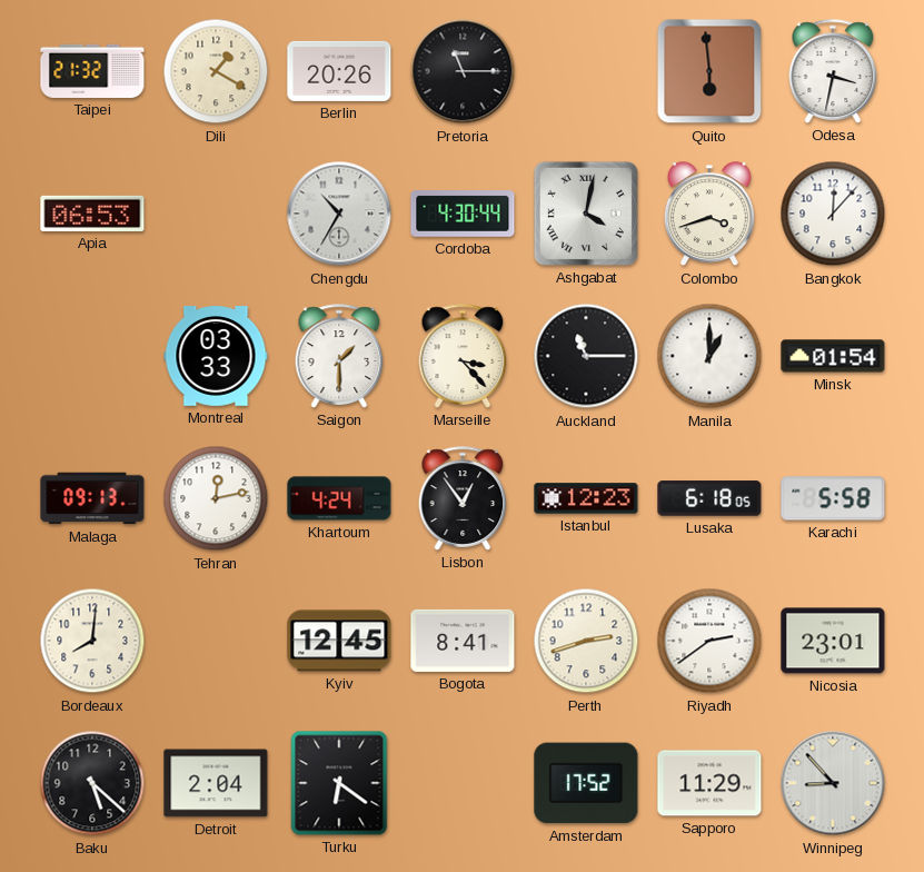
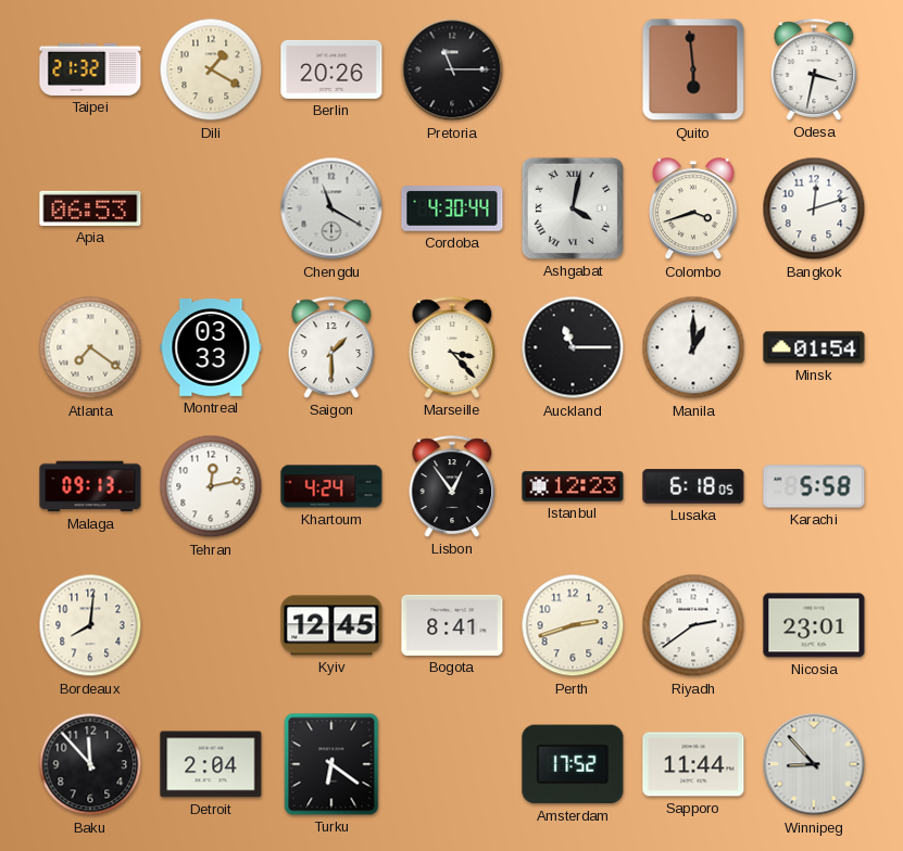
Chengdu: 10:35 -> 11:20 (331, 208)
Bangkok: 12:07 -> 12:12 (814, 208)
Atlanta: none -> 7:21 (90, 347)
Baku: 5:22 -> 11:53 (90, 764)
Sapporo: 11:29 -> 11:44 (693, 764)
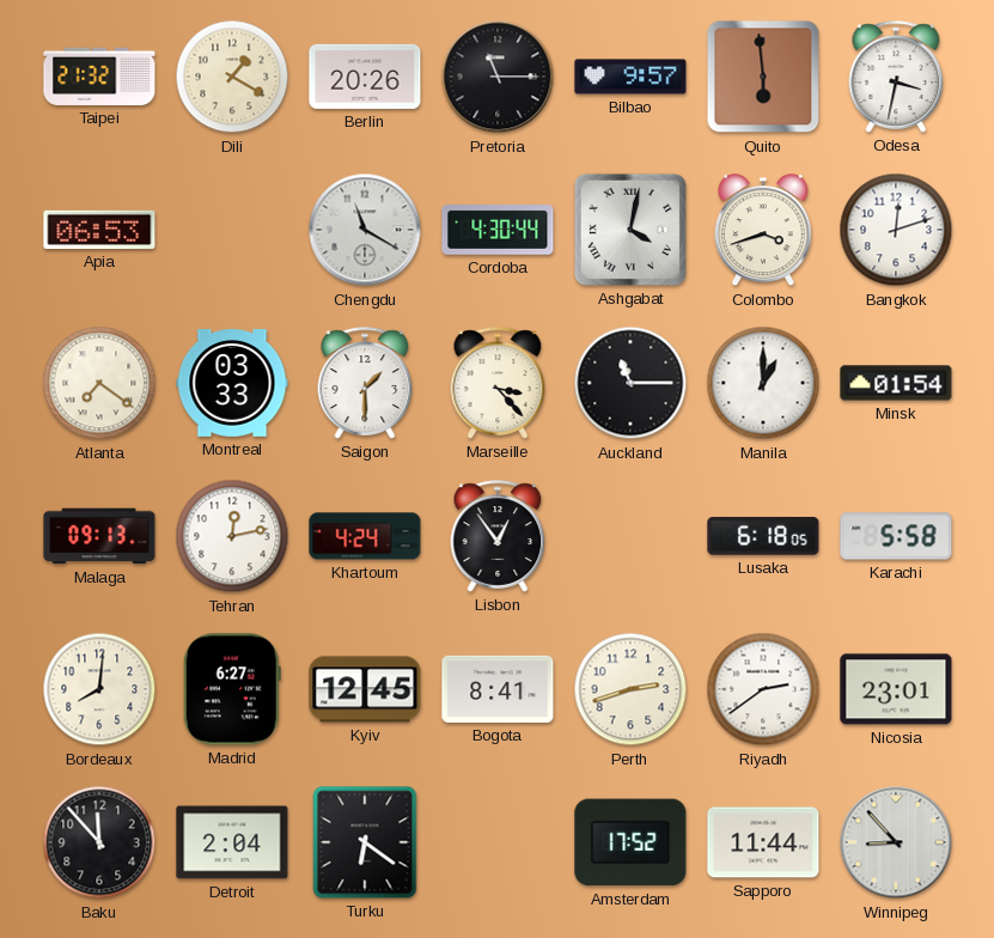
Bilbao: none -> 9:57 (630, 77)
Istanbul: 12:23 -> none (573, 486)
Madrid: none -> 6:27 (232, 689)
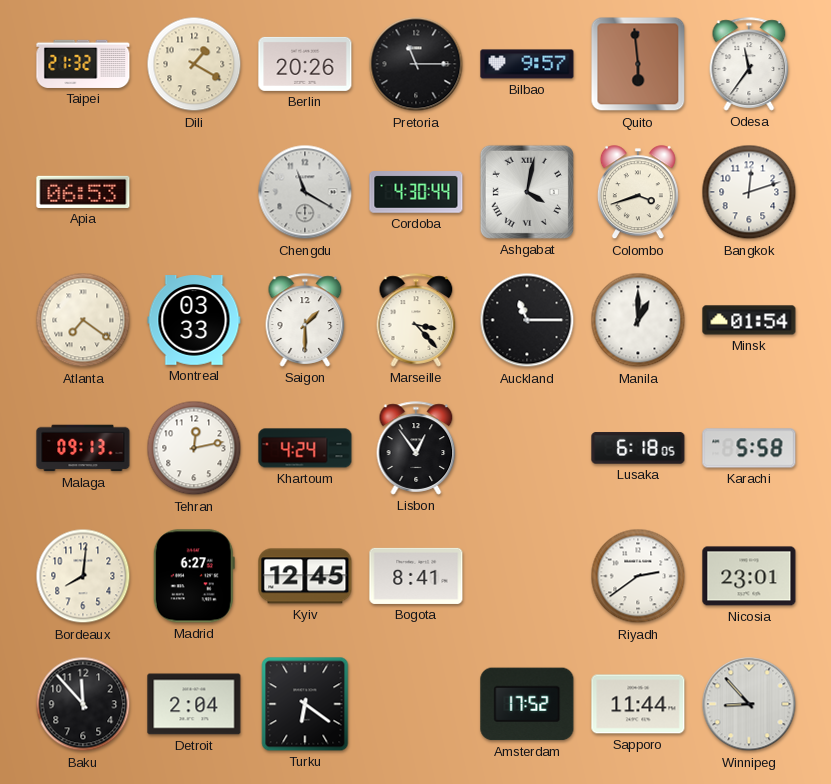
Odesa: 3:32 -> 11:36 (749, 64)
Perth: 2:42 -> none (630, 689)
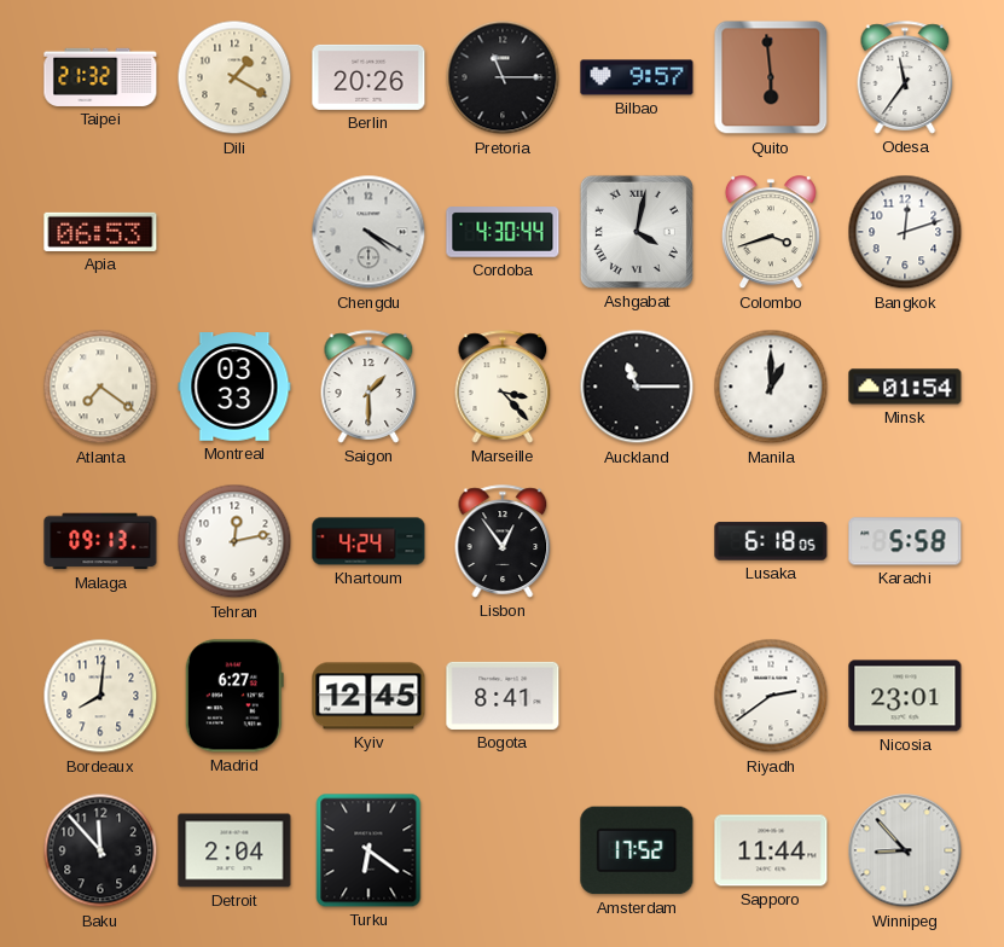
Chengdu: 11:20 -> 4:20 (368, 232)
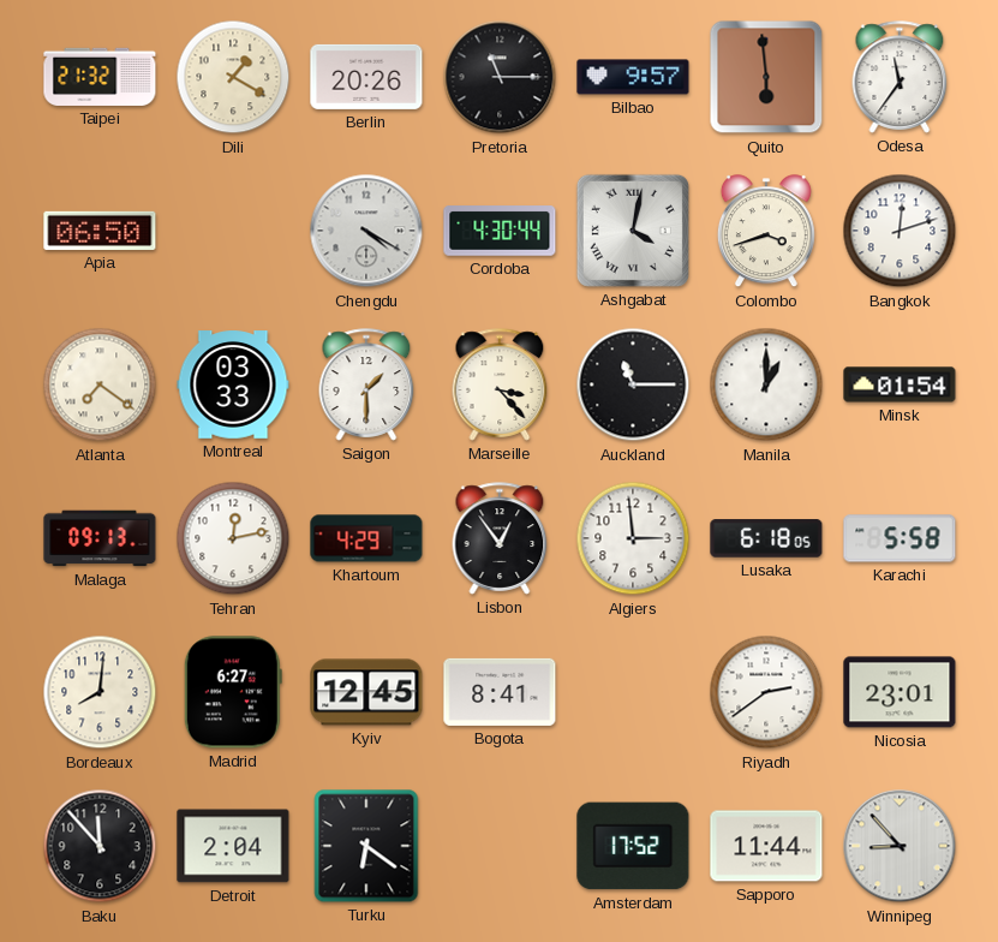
Apia: 06:53 -> 06:50 (100, 231)
Khartoum: 4:24 -> 4:29 (366, 538)
Algiers: none -> 2:59 (633, 538)
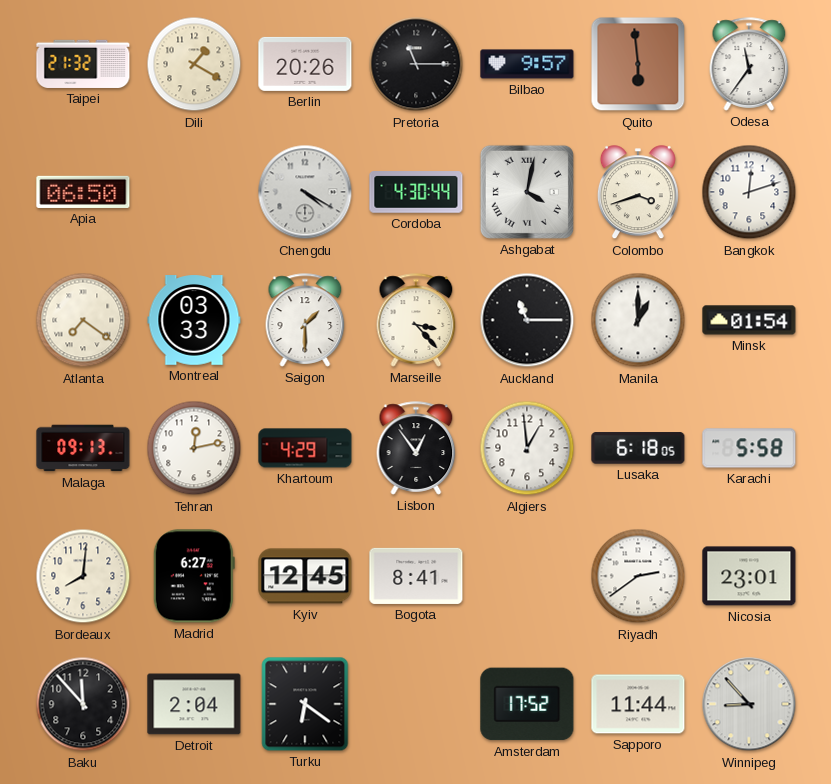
Algiers: 2:59 -> 12:59 (527, 448)
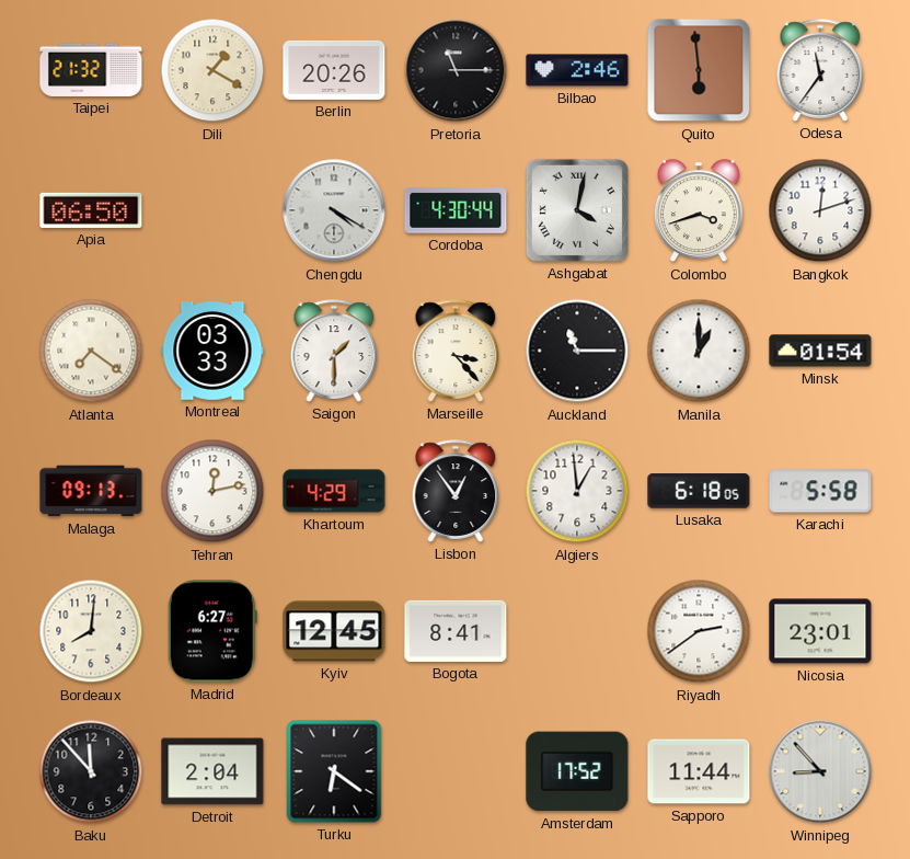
Bilbao: 9:57 -> 2:46 (577, 70)
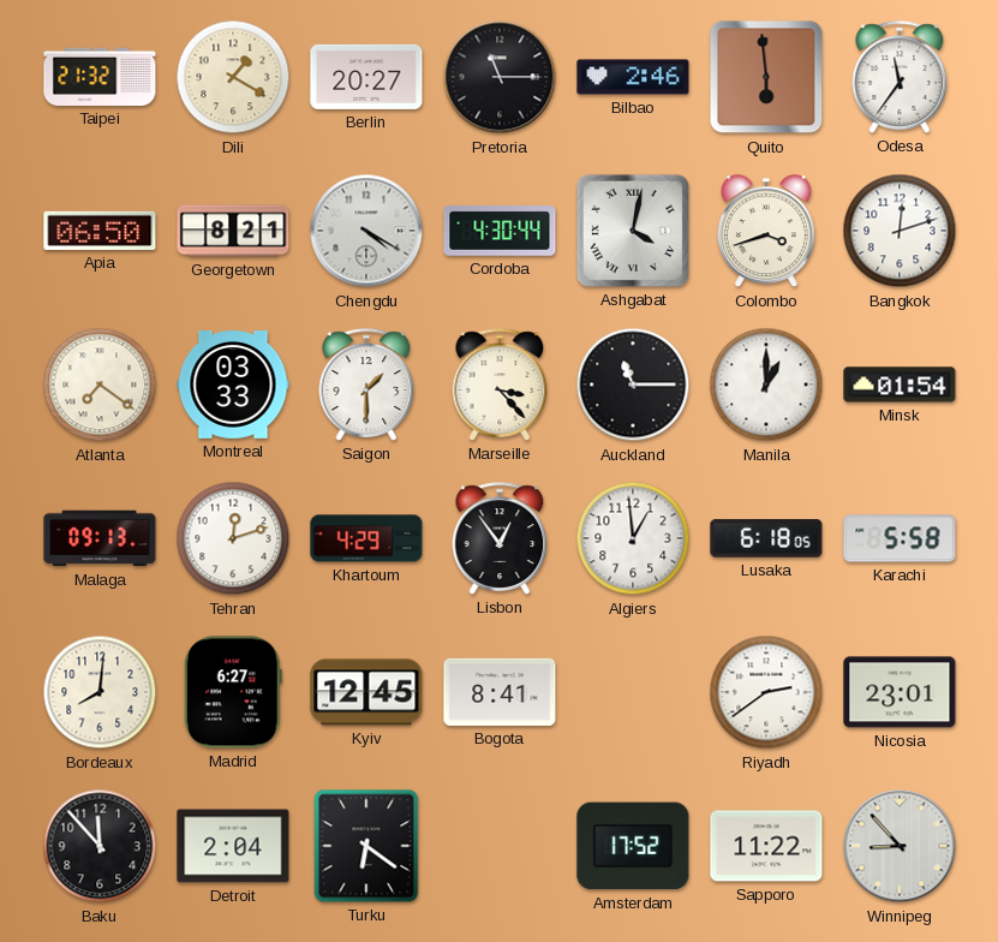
Berlin: 20:26 -> 20:27 (366, 77)
Georgetown: none -> 8:21 (233, 231)
Tehran: 12:13 -> 12:12 (233, 538)
Sapporo: 11:44 -> 11:22 (766, 846)
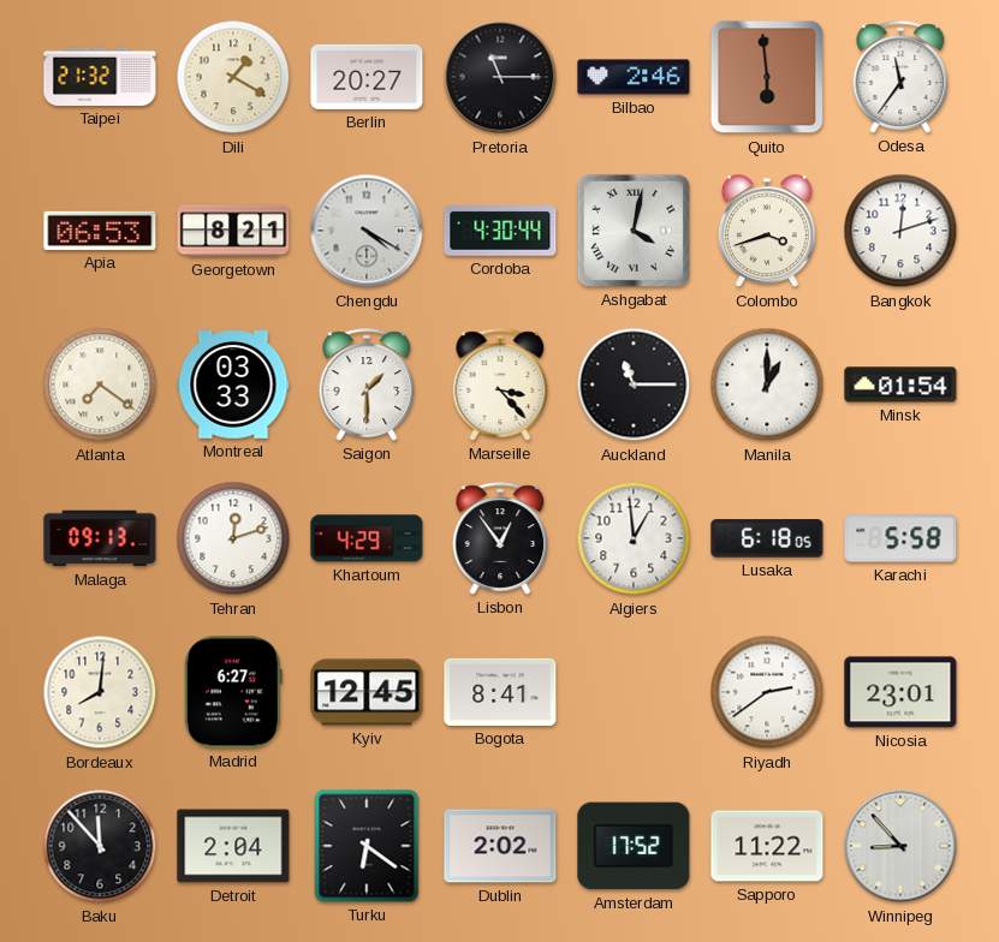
Apia: 06:50 -> 06:53 (100, 231)
Dublin: none -> 2:02 (500, 846)
